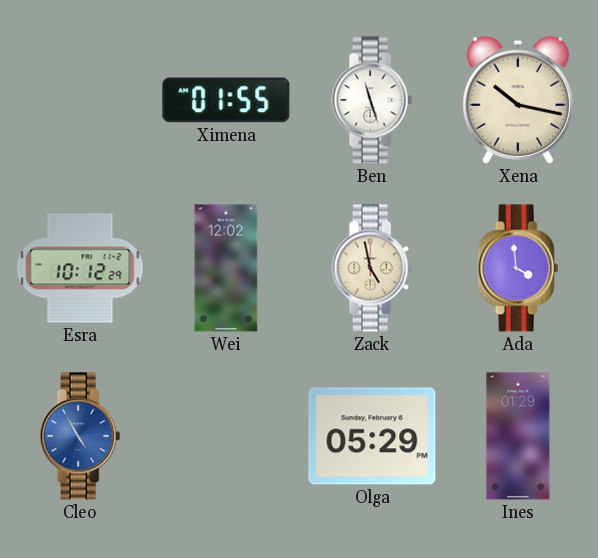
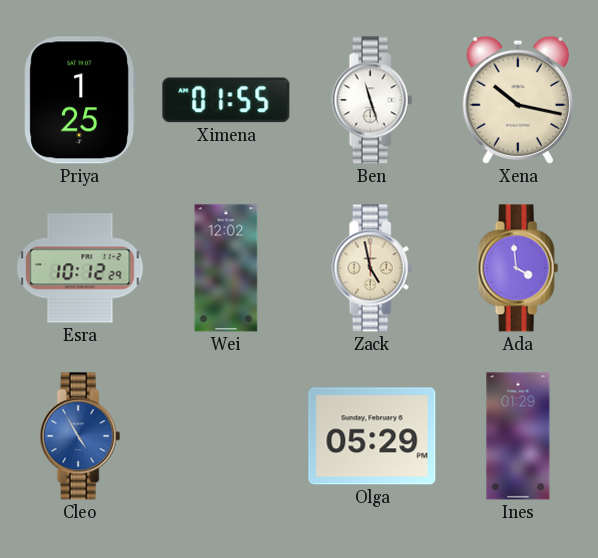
Priya: none -> 1:25 (80, 100)
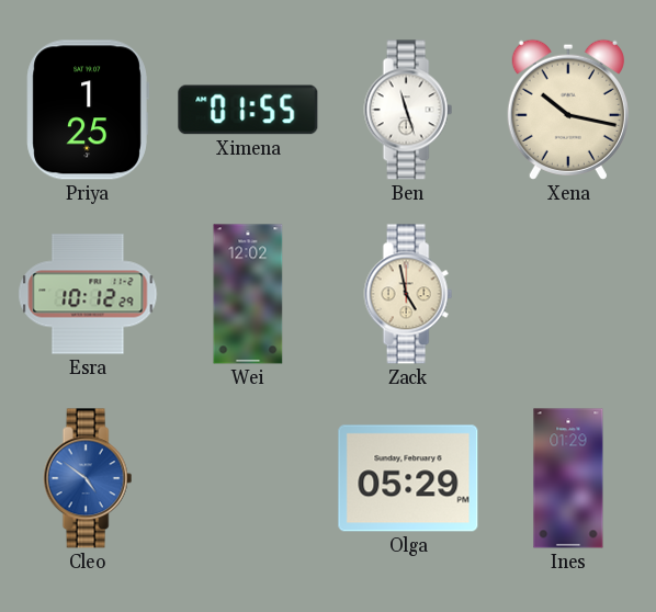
Ada: 3:59 -> none (518, 268)
Cleo: 4:55 -> 4:51 (88, 478)
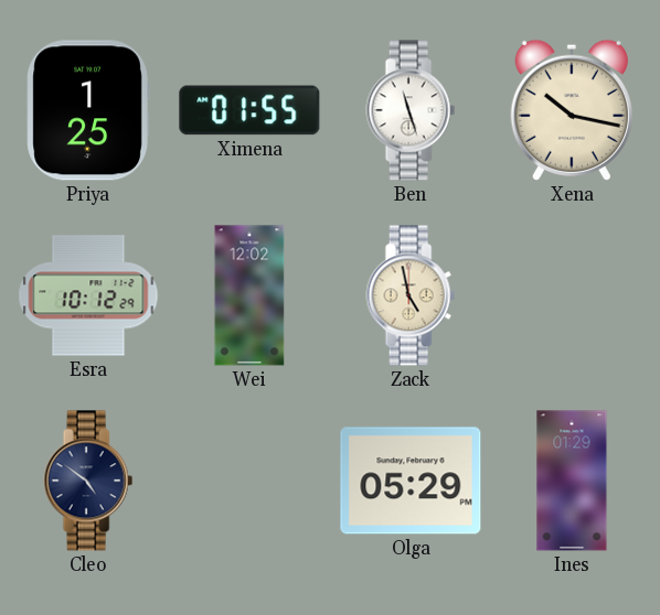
Cleo dial: blue -> navy (88, 481)
